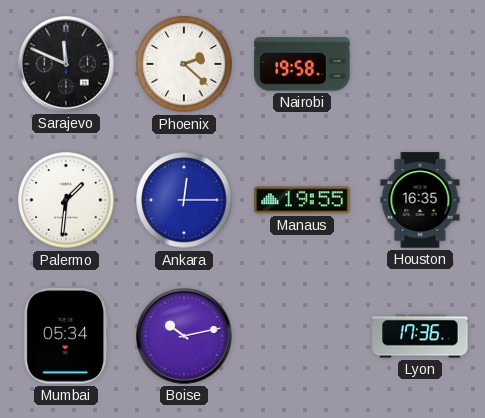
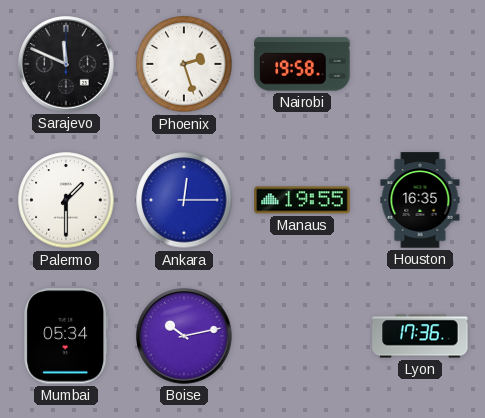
Phoenix: 2:22 -> 2:27 (184, 64)
Palermo: 1:31 -> 1:30 (66, 200)
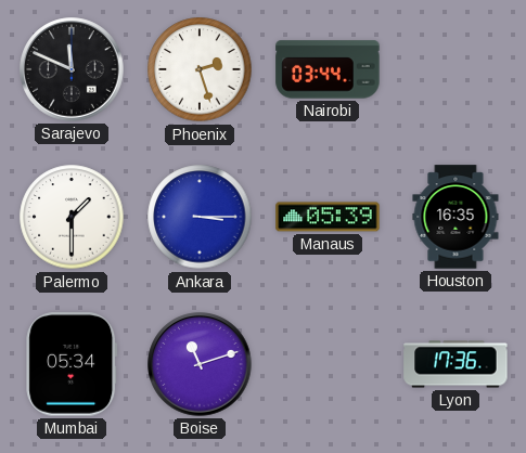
Nairobi: 19:58 -> 03:44 (328, 69)
Ankara: 12:15 -> 3:15 (200, 217)
Manaus: 19:55 -> 05:39 (328, 217)
Boise: 10:13 -> 11:12 (200, 364)
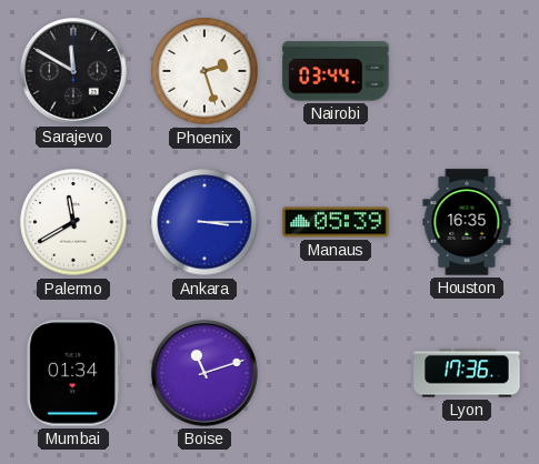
Sarajevo: 11:49 -> 11:50 (73, 71)
Palermo: 1:30 -> 11:40 (73, 222)
Mumbai: 05:34 -> 01:34 (73, 373)
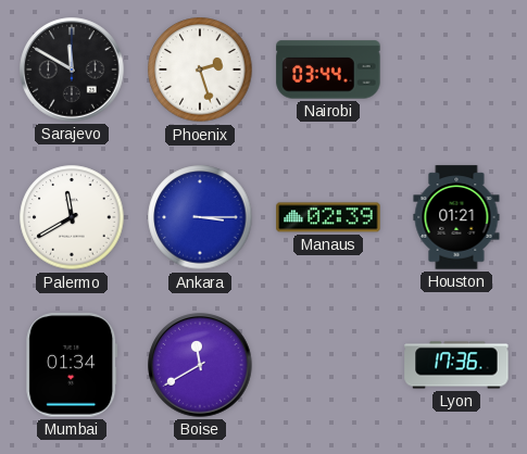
Manaus: 05:39 -> 02:39 (328, 217)
Houston: 16:35 -> 01:21 (456, 217)
Boise: 11:12 -> 11:40 (200, 365)
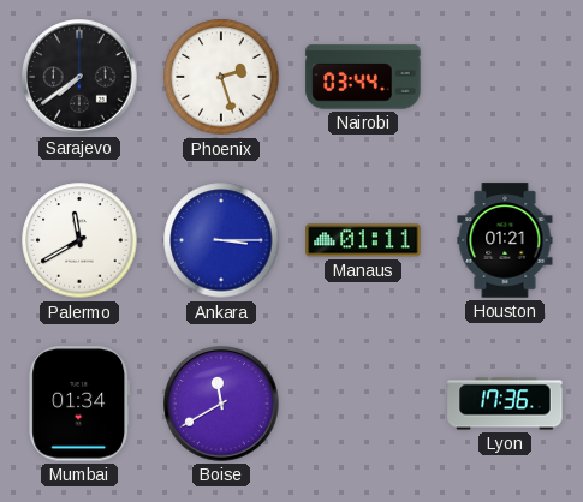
Sarajevo: 11:50 -> 7:39 (79, 77)
Manaus: 02:39 -> 01:11 (363, 240)
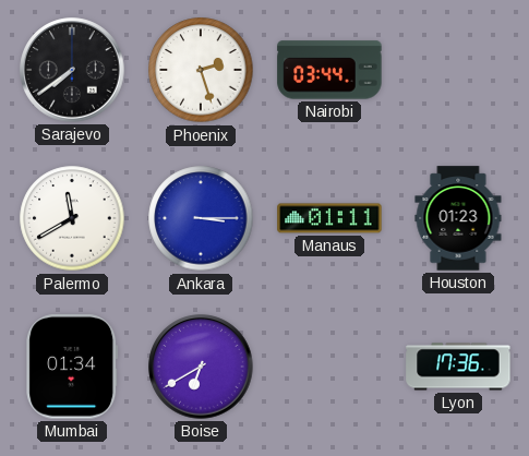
Houston: 01:21 -> 01:23 (458, 218)
Boise: 11:40 -> 6:40 (201, 367)
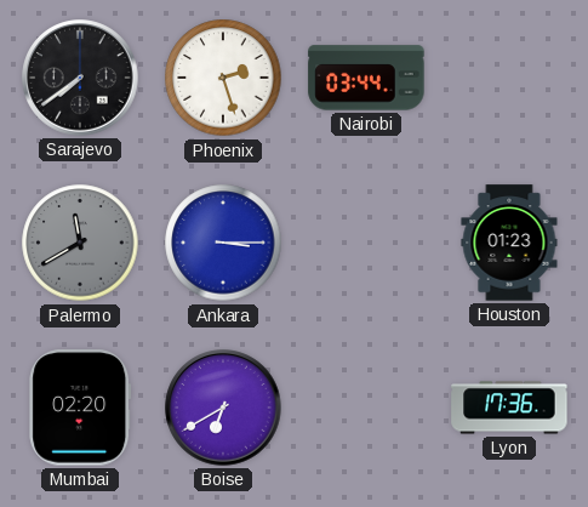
Palermo dial: white -> grey (80, 243)
Manaus: 01:11 -> none (329, 218)
Mumbai: 01:34 -> 02:20 (80, 408)
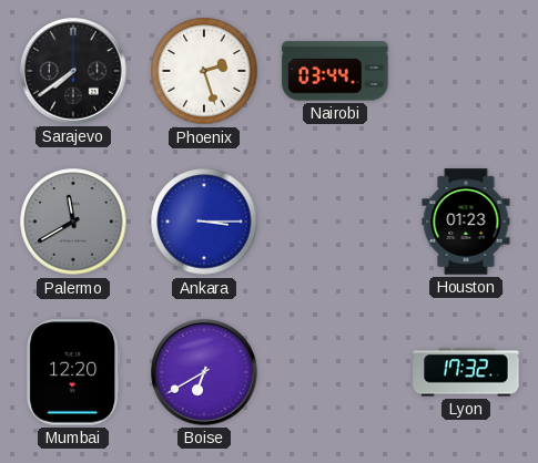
Mumbai: 02:20 -> 12:20 (73, 372)
Lyon: 17:36 -> 17:32 (466, 372)
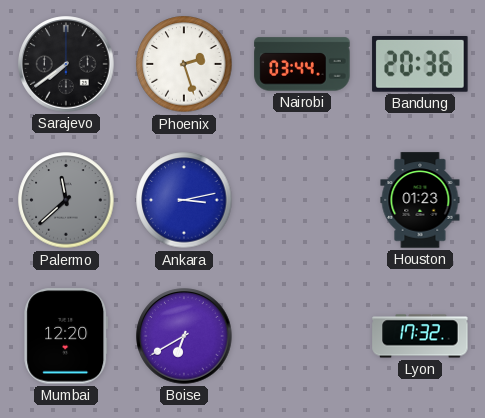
Bandung: none -> 20:36 (420, 65)
Palermo: 11:40 -> 11:38 (66, 200)
Ankara: 3:15 -> 3:13 (184, 200)
